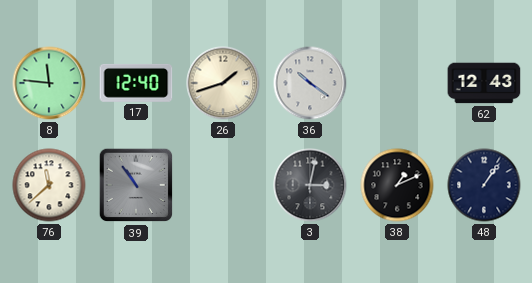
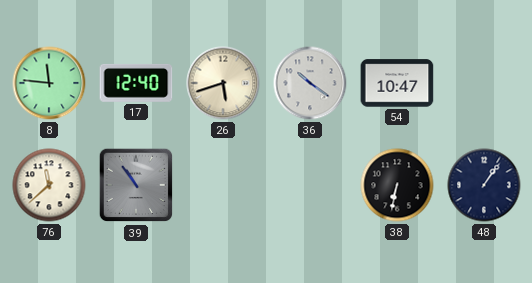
26: 1:42 -> 5:42 (223, 83)
54: none -> 10:47 (397, 83)
62: 12:43 -> none (484, 83)
3: 3:02 -> none (310, 185)
38: 1:11 -> 6:32 (397, 185)
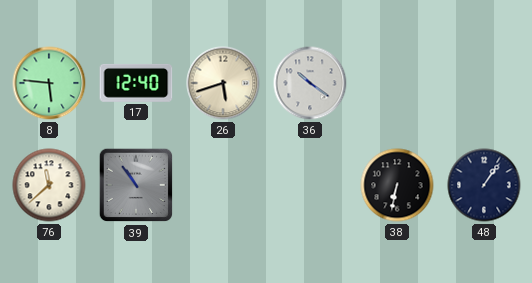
8: 11:46 -> 5:46 (49, 83)
54: 10:47 -> none (397, 83)
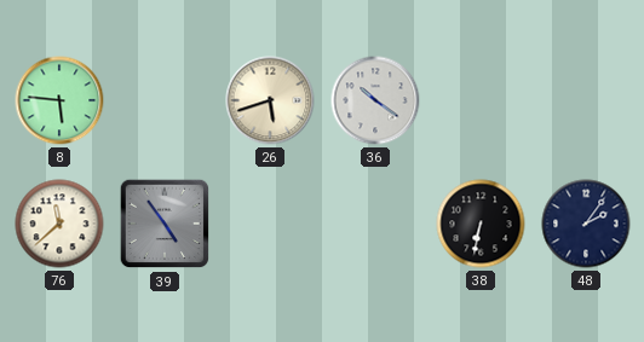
17: 12:40 -> none (136, 83)
39: 10:54 -> 4:54 (165, 224)
48: 1:06 -> 2:06 (586, 224)
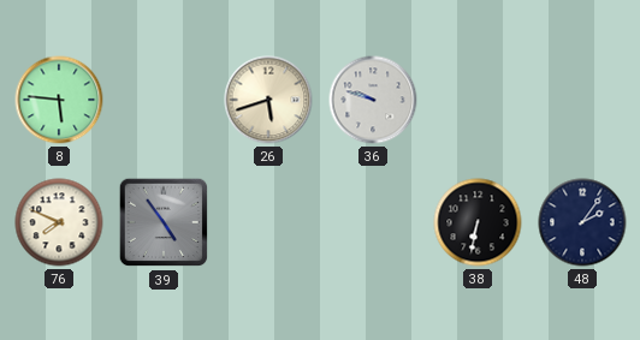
36: 10:21 -> 9:48 (373, 100)
76: 11:38 -> 7:49 (59, 222)
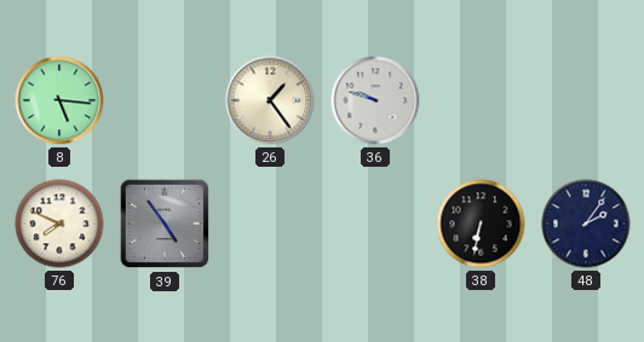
8: 5:46 -> 5:16 (59, 100)
26: 5:42 -> 1:24 (270, 100)
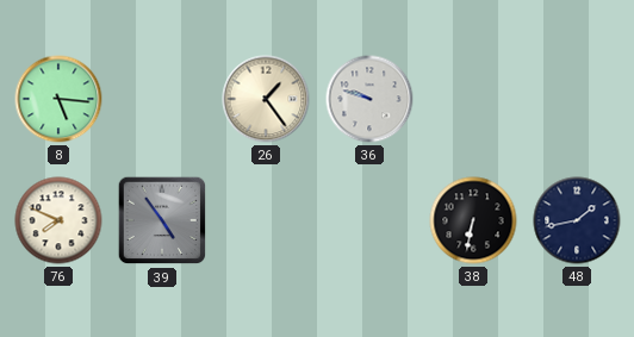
48: 2:06 -> 1:43 (577, 220)
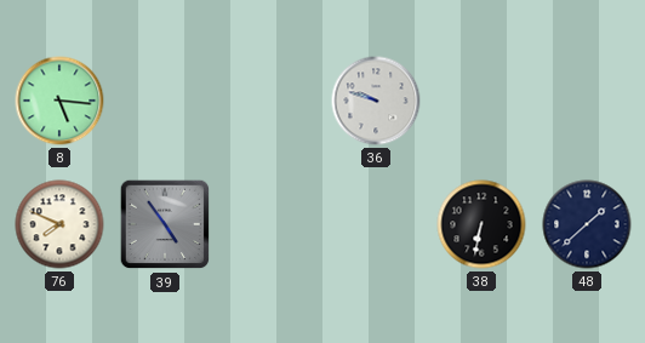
26: 1:24 -> none (266, 99)
48: 1:43 -> 1:38 (587, 224)
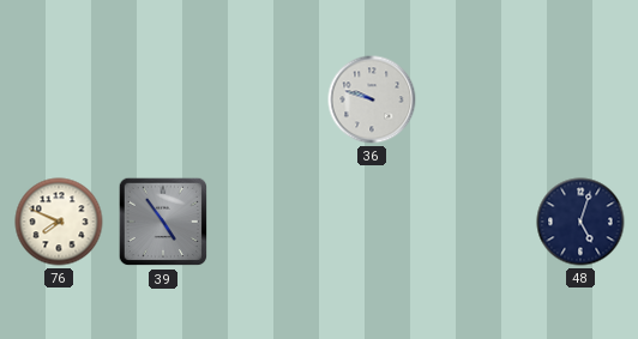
8: 5:16 -> none (59, 101)
38: 6:32 -> none (481, 224)
48: 1:38 -> 5:03 (580, 222)
